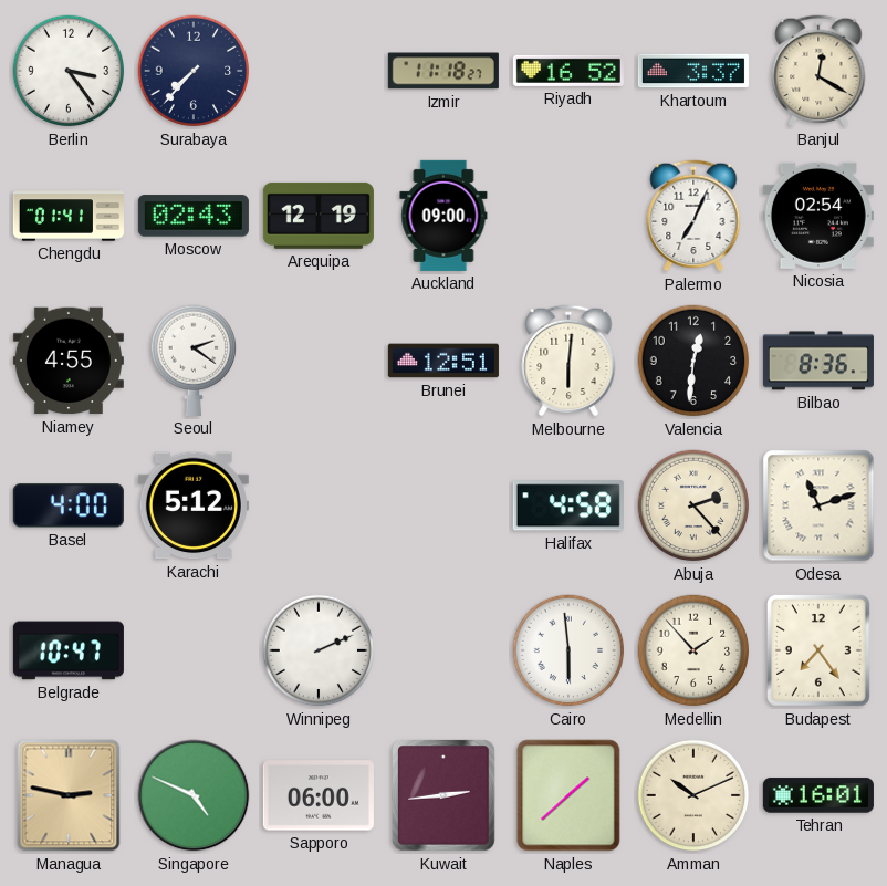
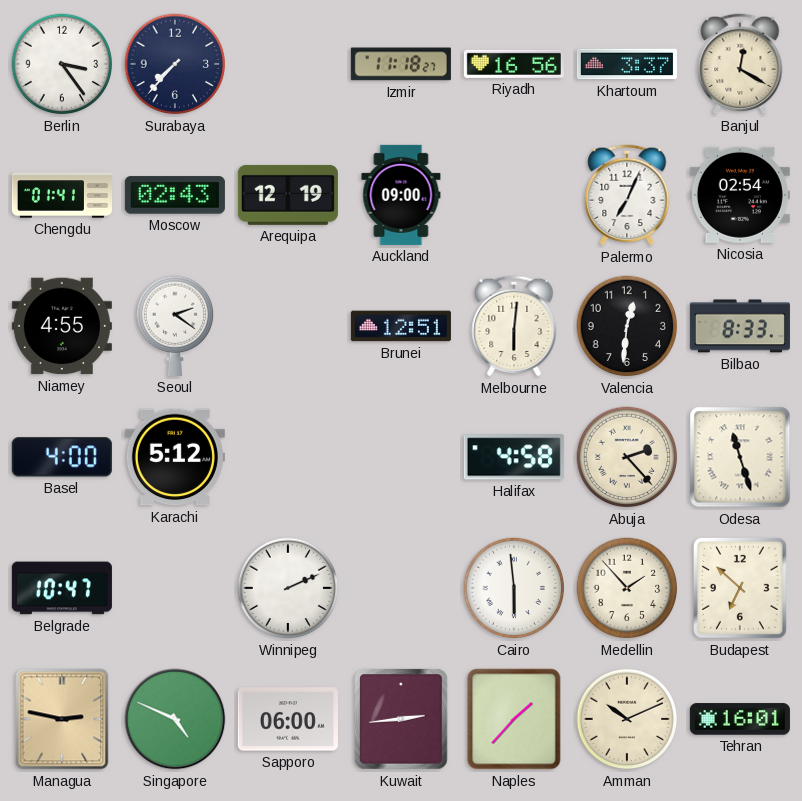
Riyadh: 16:52 -> 16:56 (514, 64)
Bilbao: 8:36 -> 8:33 (740, 326)
Odesa: 11:12 -> 11:27 (740, 457)
Budapest: 7:24 -> 6:52 (740, 588)
Naples: 1:38 -> 1:37 (514, 719)
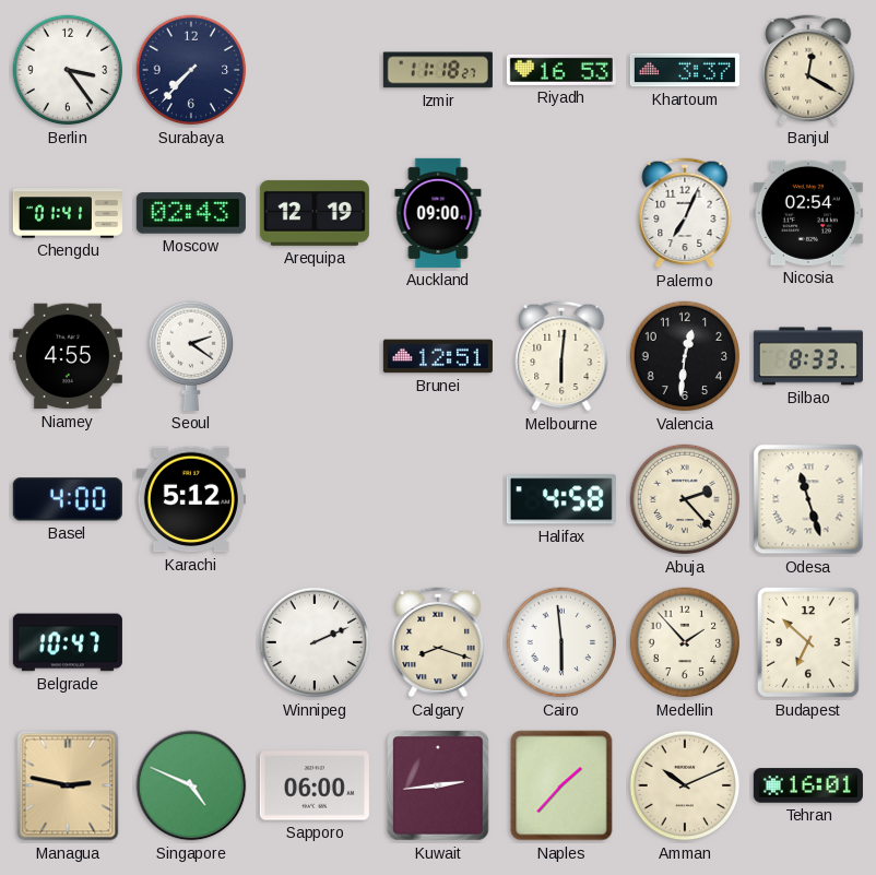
Riyadh: 16:56 -> 16:53 (561, 70)
Calgary: none -> 8:18 (438, 642)
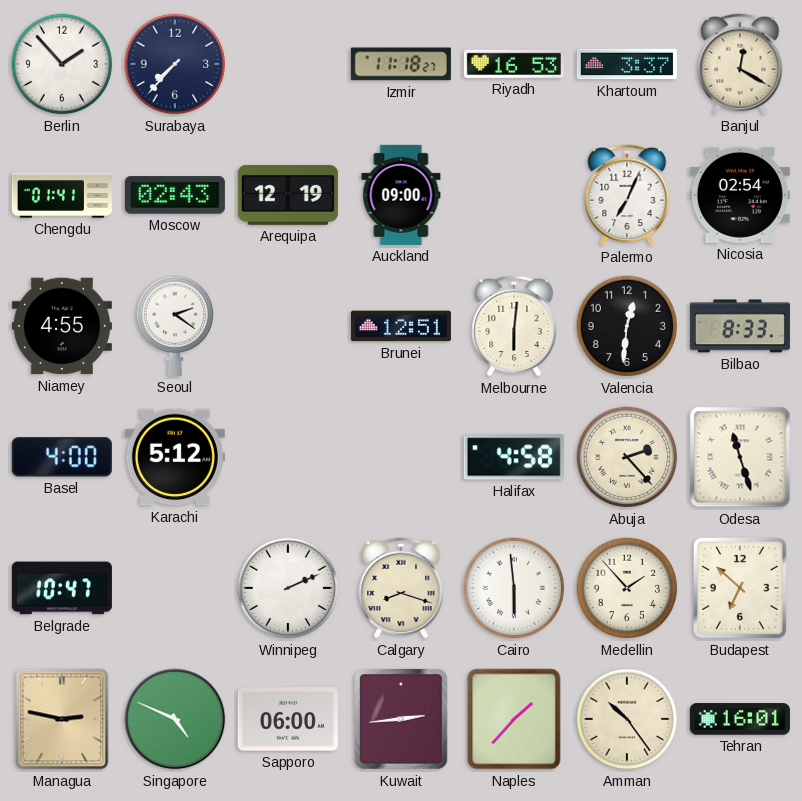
Berlin: 3:24 -> 1:53 (62, 64)
Amman: 10:11 -> 10:24 (627, 719)
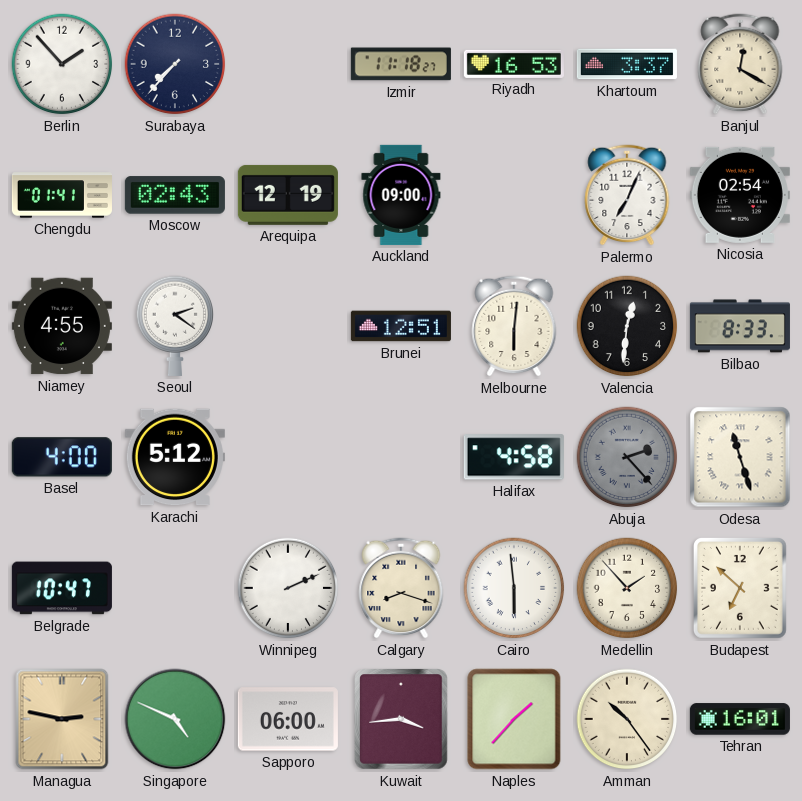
Abuja dial: cream -> grey (627, 457)
Kuwait: 2:44 -> 3:44 (401, 719)
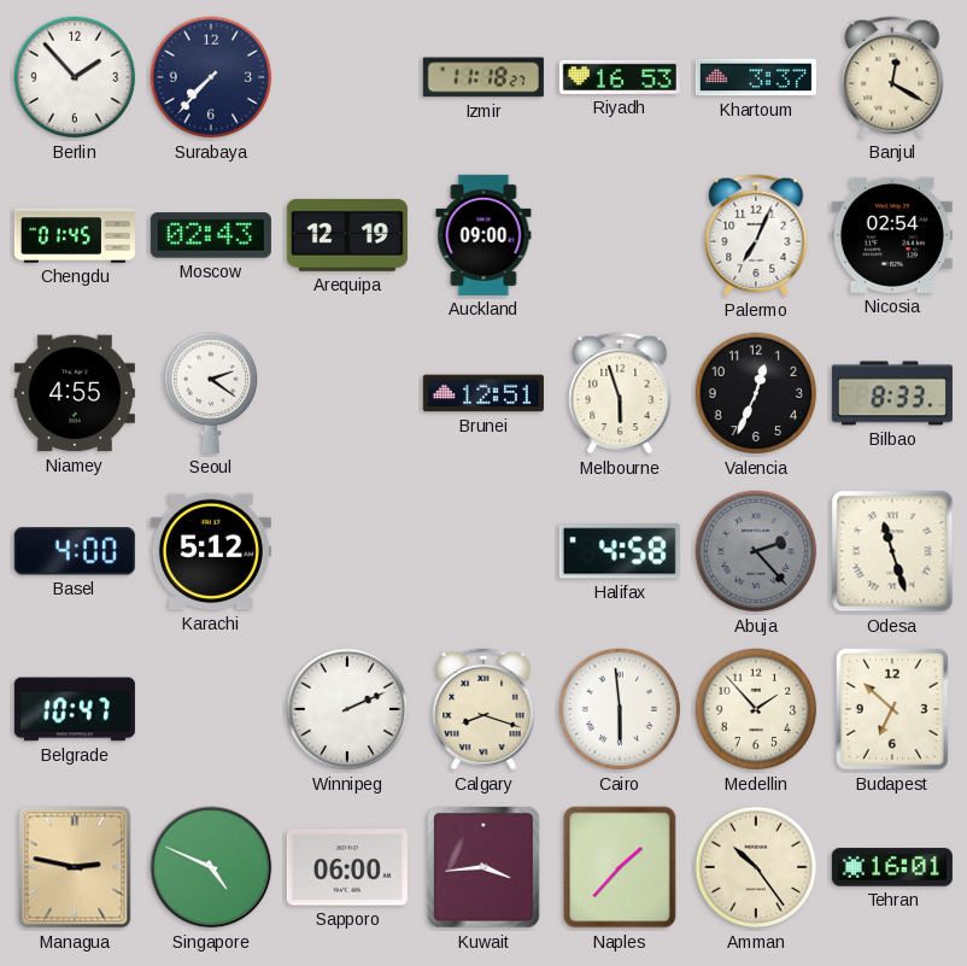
Chengdu: 01:41 -> 01:45 (75, 235)
Melbourne: 6:01 -> 5:57 (620, 393)
Valencia: 12:31 -> 12:34 (756, 393)
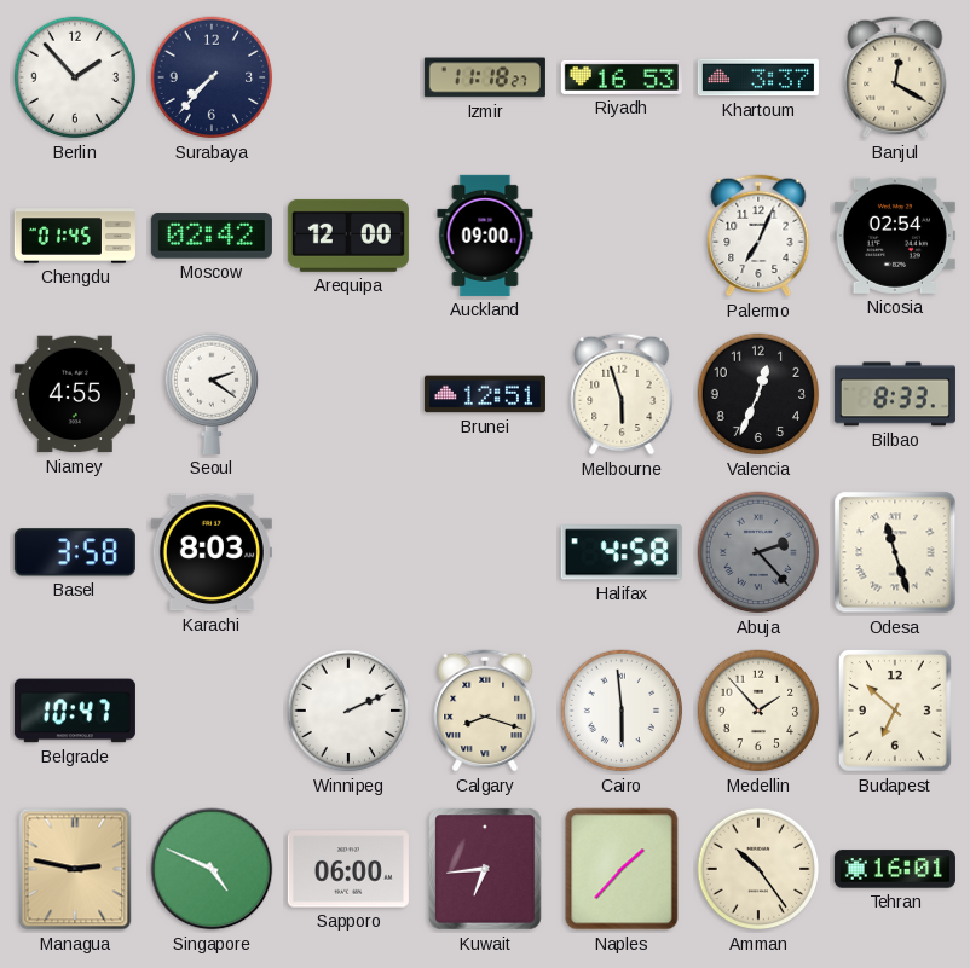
Moscow: 02:43 -> 02:42 (212, 236)
Arequipa: 12:19 -> 12:00 (348, 236)
Basel: 4:00 -> 3:58 (75, 552)
Karachi: 5:12 -> 8:03 (212, 552)
Kuwait: 3:44 -> 6:44 (485, 869)
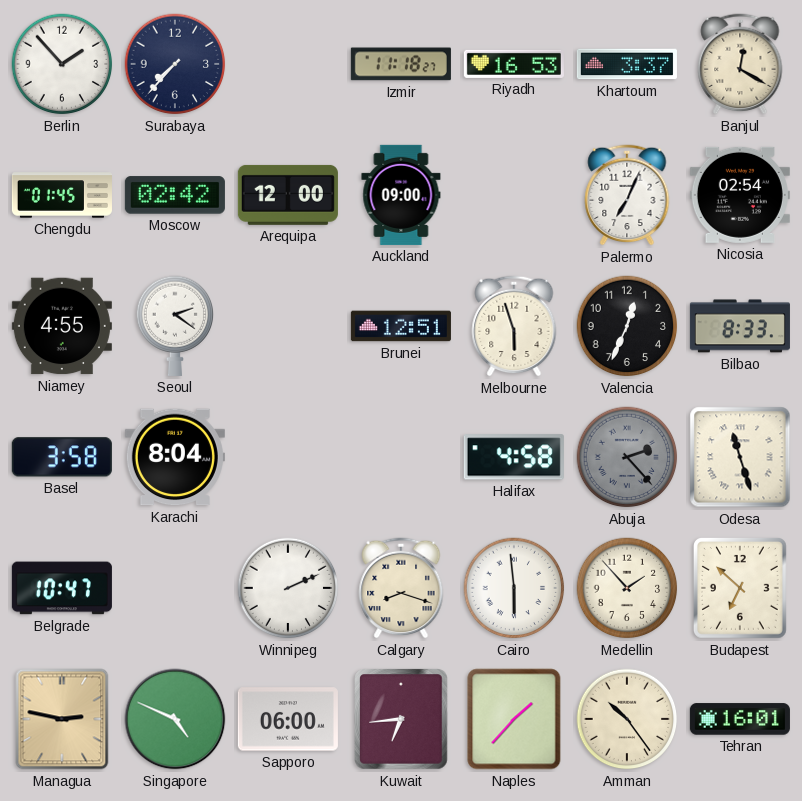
Karachi: 8:03 -> 8:04 (175, 457)
